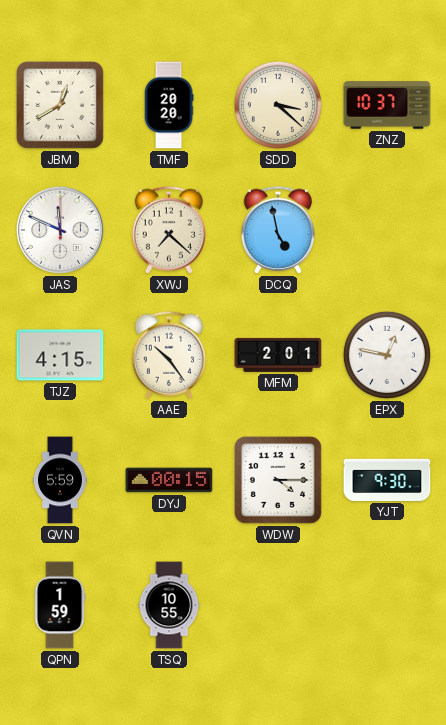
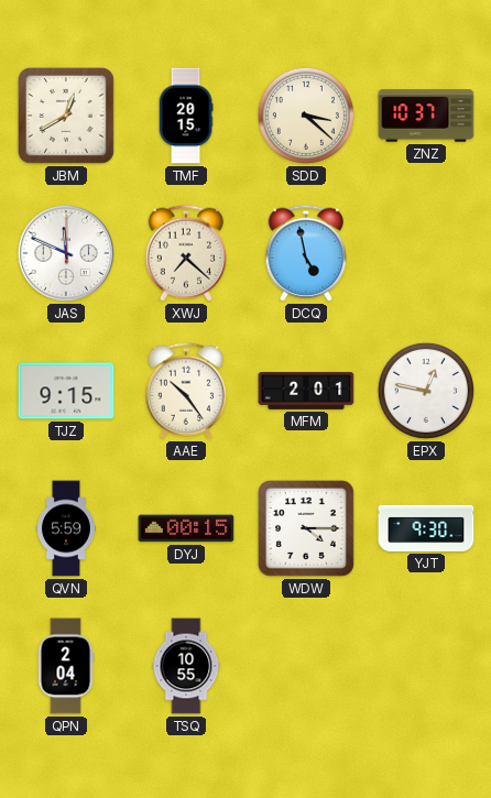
TMF: 20:20 -> 20:15 (186, 116)
TJZ: 4:15 -> 9:15 (66, 391)
QPN: 1:59 -> 2:04 (66, 666)
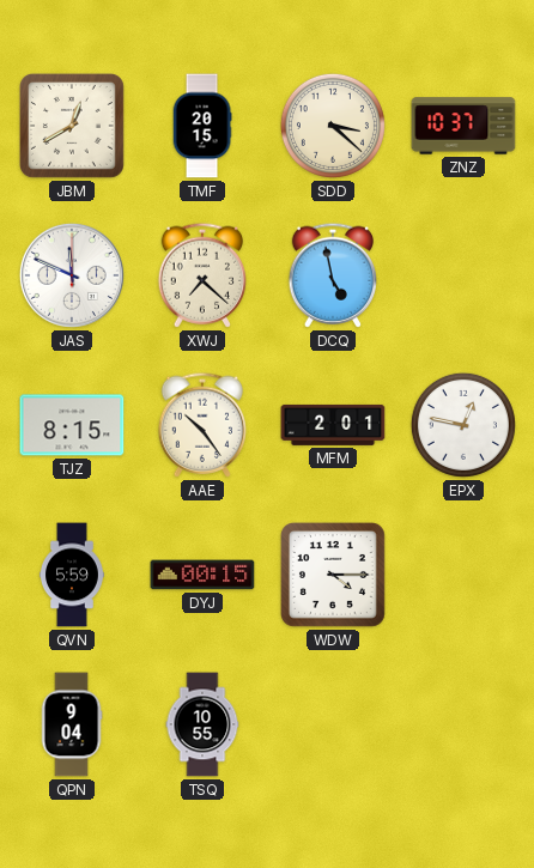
TJZ: 9:15 -> 8:15 (72, 425)
YJT: 9:30 -> none (426, 528)
QPN: 2:04 -> 9:04 (72, 724)
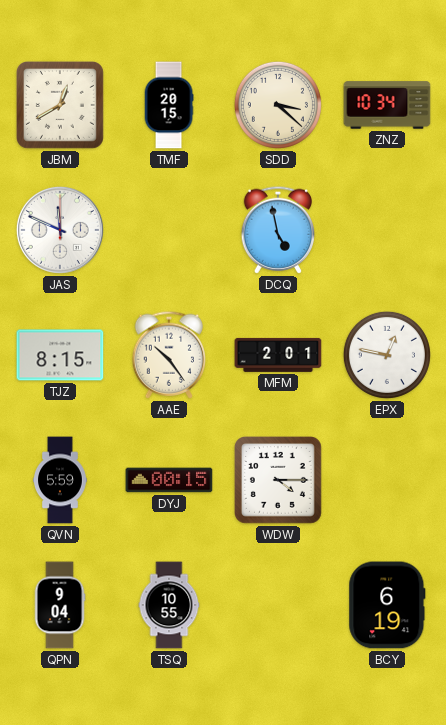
ZNZ: 10:37 -> 10:34 (387, 105)
XWJ: 7:22 -> none (202, 275)
BCY: none -> 6:19 (387, 605)
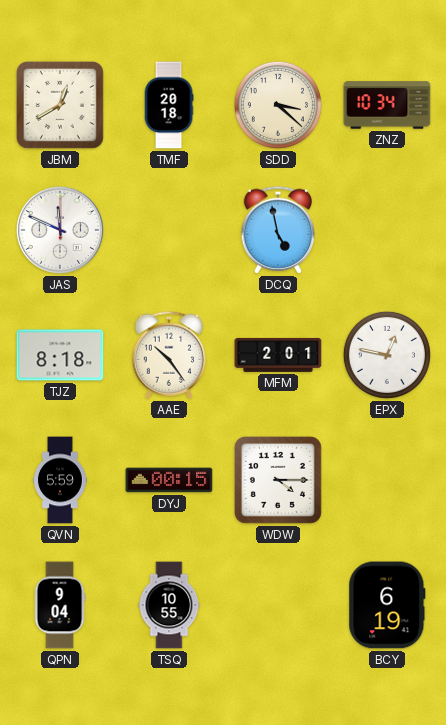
TMF: 20:15 -> 20:18 (169, 105)
TJZ: 8:15 -> 8:18 (60, 355)
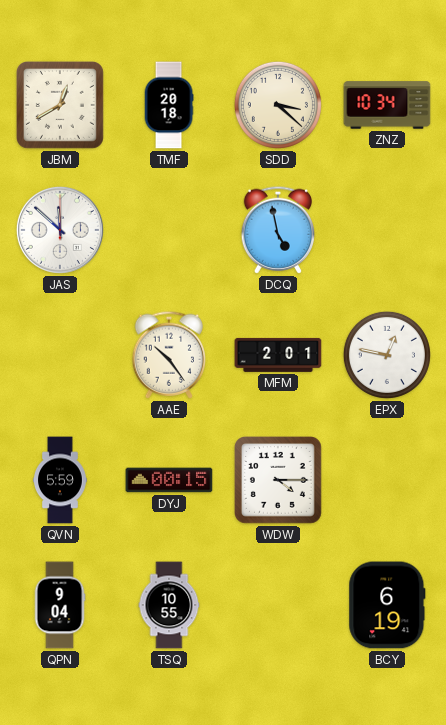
JAS: 11:49 -> 11:52 (60, 230)
TJZ: 8:18 -> none (60, 355)
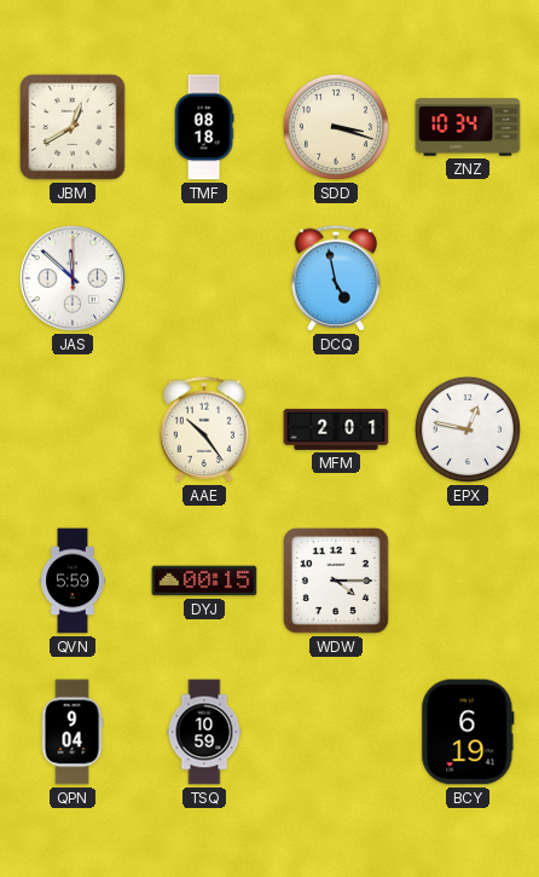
TMF: 20:18 -> 08:18 (204, 127)
SDD: 3:22 -> 3:18 (336, 127)
TSQ: 10:55 -> 10:59 (204, 732)
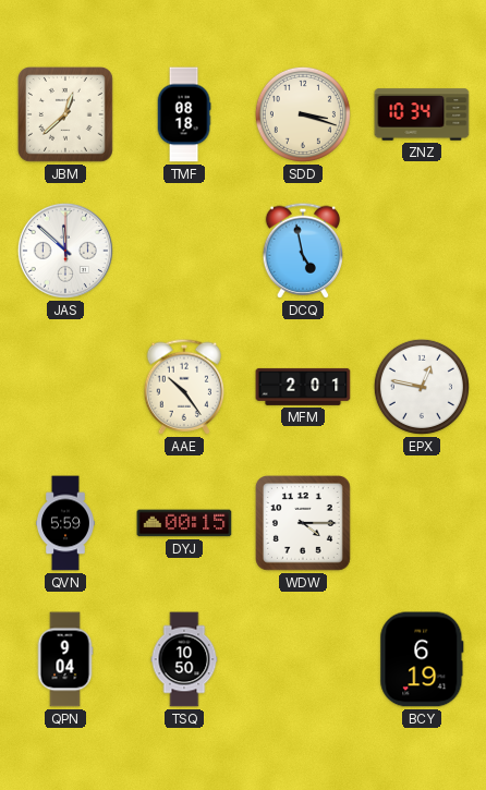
JBM: 12:40 -> 12:38 (65, 114)
TSQ: 10:59 -> 10:50 (184, 659)
